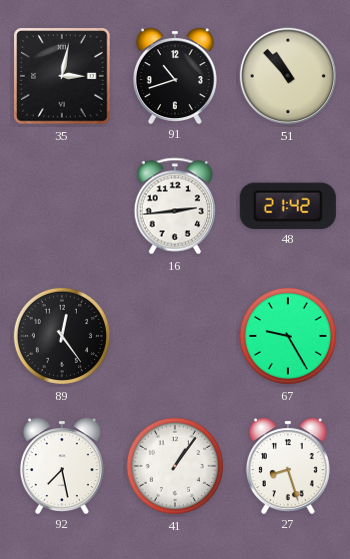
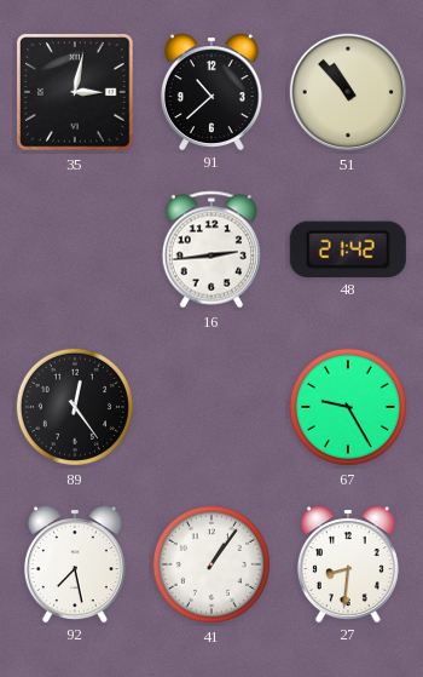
91: 10:42 -> 10:38 (211, 91)
27: 8:27 -> 8:31 (348, 563)
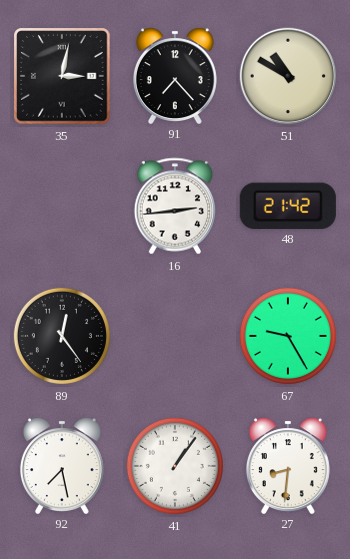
91: 10:38 -> 7:23 (175, 75)
51: 10:53 -> 10:50 (288, 76)
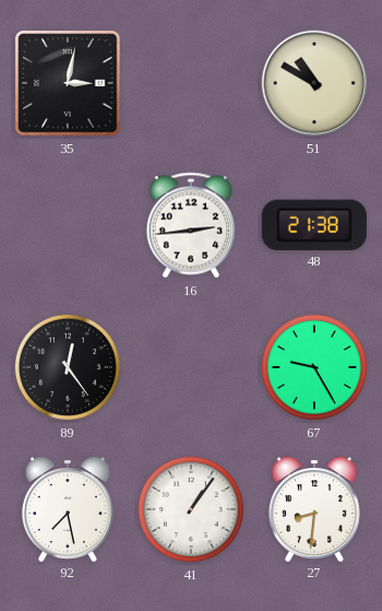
91: 7:23 -> none (175, 75)
48: 21:42 -> 21:38 (314, 224)
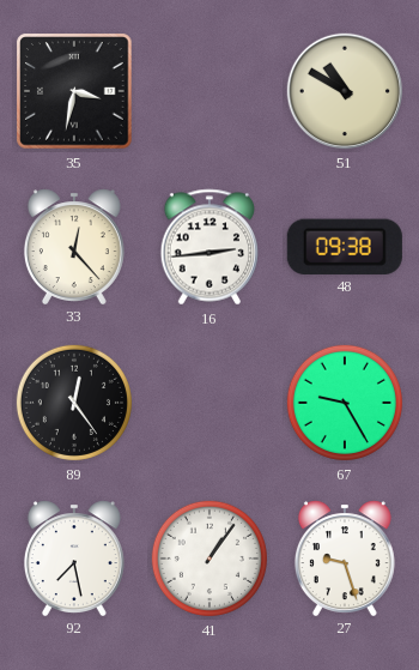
35: 3:02 -> 3:32 (74, 91)
33: none -> 12:23 (74, 246)
48: 21:38 -> 09:38 (345, 246)
27: 8:31 -> 9:27 (345, 557)
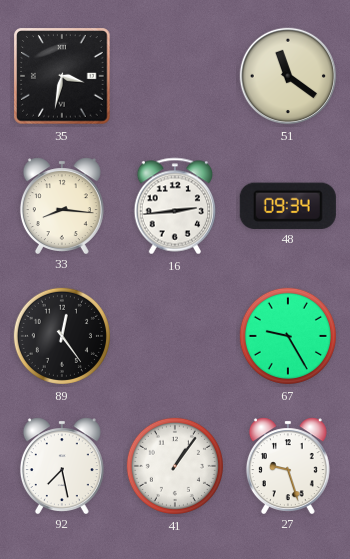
51: 10:50 -> 11:21 (288, 76)
33: 12:23 -> 8:16 (62, 205)
48: 09:38 -> 09:34 (288, 205)
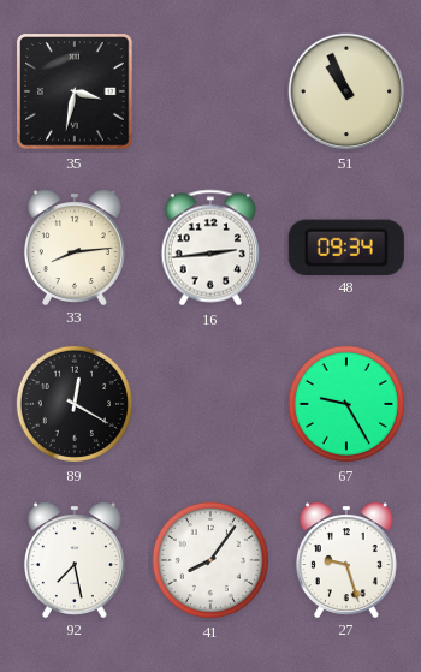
51: 11:21 -> 10:56 (346, 91)
33: 8:16 -> 8:14 (75, 246)
89: 12:24 -> 12:20 (75, 404)
41: 1:06 -> 8:06 (210, 560)
